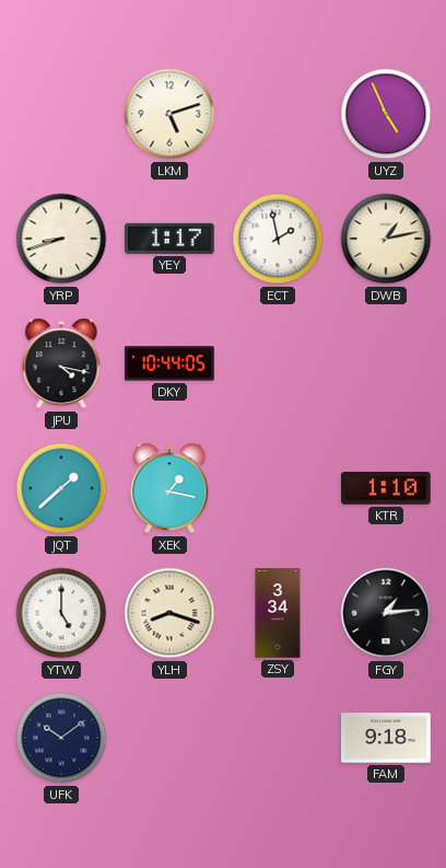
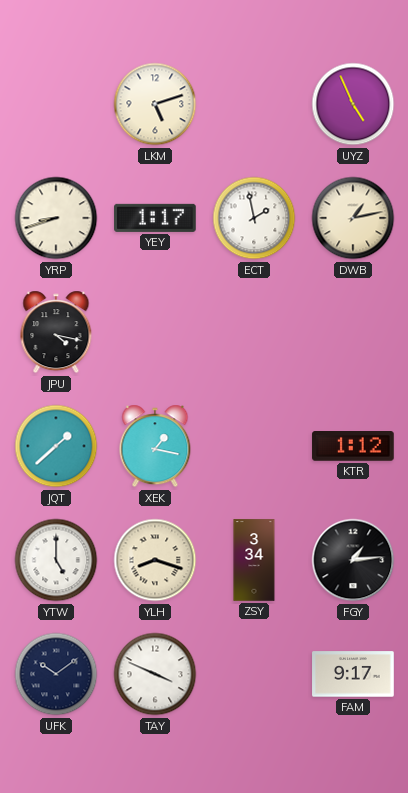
DKY: 10:44 -> none (169, 363)
KTR: 1:10 -> 1:12 (353, 446)
TAY: none -> 3:49 (155, 674)
FAM: 9:18 -> 9:17 (353, 674)
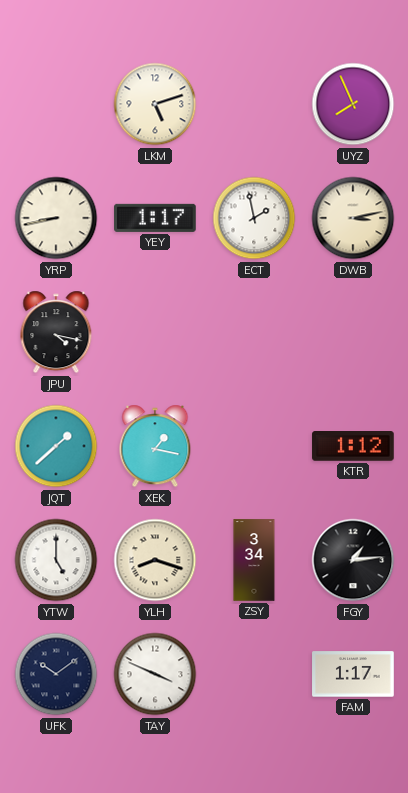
UYZ: 4:56 -> 7:56 (353, 104)
YRP: 8:42 -> 8:43 (56, 218)
DWB: 1:13 -> 3:13 (353, 218)
FAM: 9:17 -> 1:17 (353, 674)
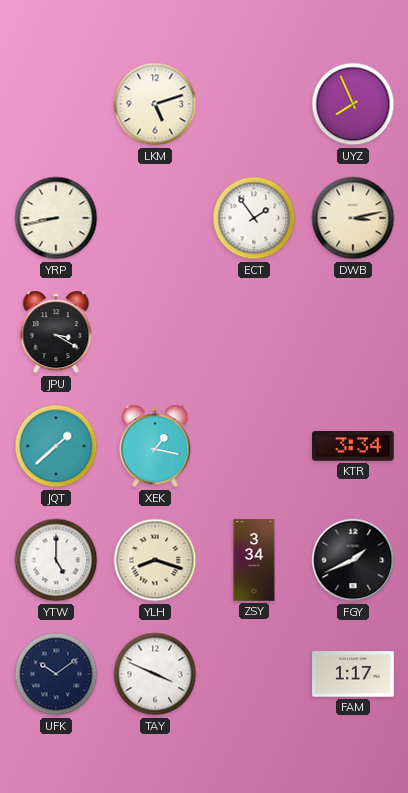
YEY: 1:17 -> none (155, 218)
ECT: 1:58 -> 1:54 (254, 218)
JPU: 4:17 -> 3:20 (56, 332)
KTR: 1:12 -> 3:34 (353, 446)
FGY: 1:14 -> 1:41 (353, 560)
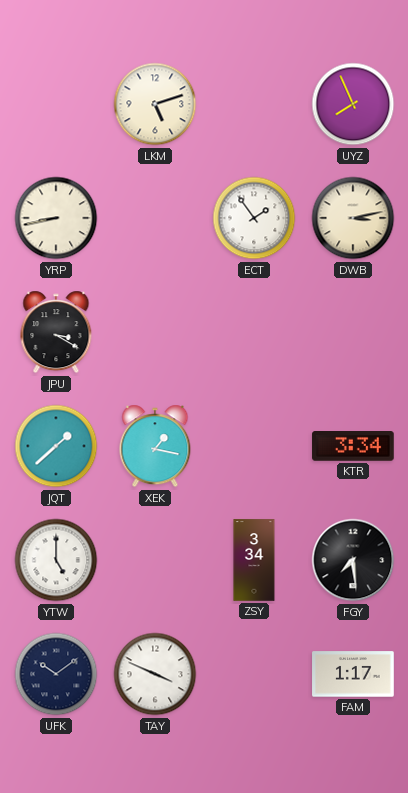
YLH: 8:18 -> none (155, 560)
FGY: 1:41 -> 7:29 (353, 560)
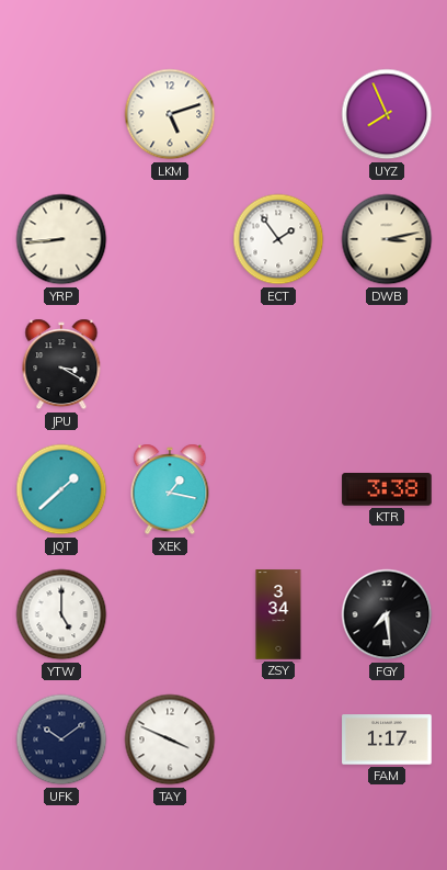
YRP: 8:43 -> 8:44 (61, 239)
KTR: 3:34 -> 3:38 (387, 489)
